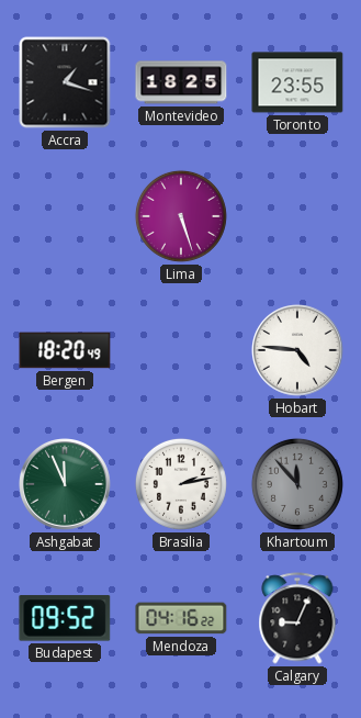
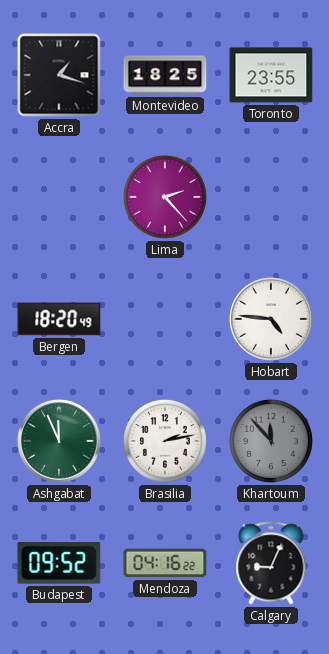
Lima: 5:27 -> 2:23 (165, 197)
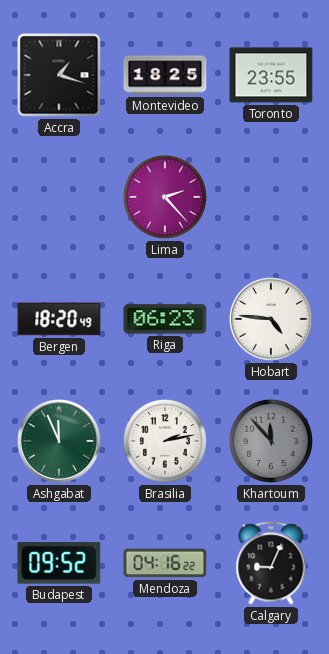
Riga: none -> 06:23 (165, 319)
